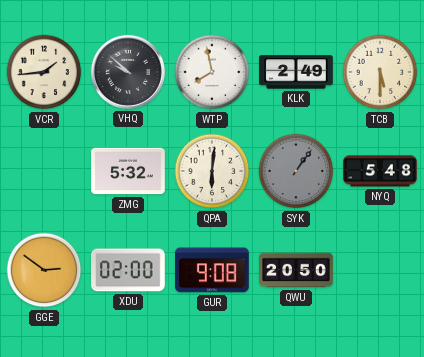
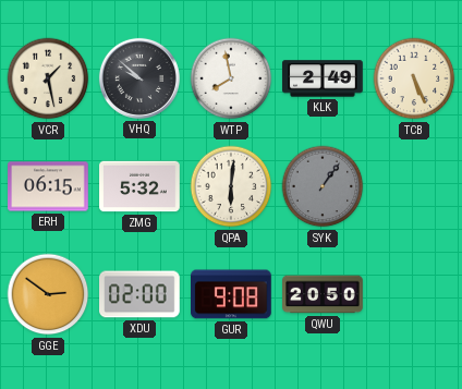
VCR: 1:44 -> 1:28 (48, 78)
TCB: 5:30 -> 5:26 (414, 78)
ERH: none -> 06:15 (48, 186)
NYQ: 5:48 -> none (380, 171)
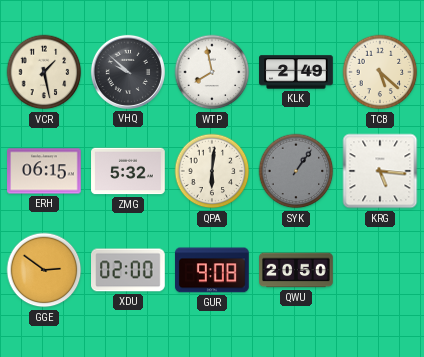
TCB: 5:26 -> 5:22 (380, 72)
KRG: none -> 5:16 (380, 171)
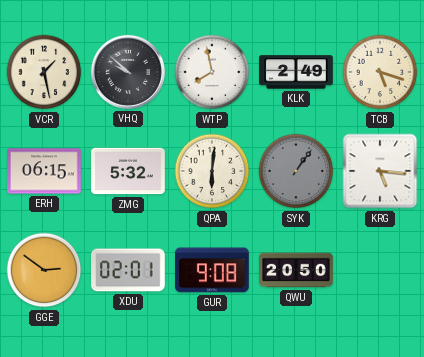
TCB: 5:22 -> 5:18 (380, 72)
XDU: 02:00 -> 02:01 (128, 270)
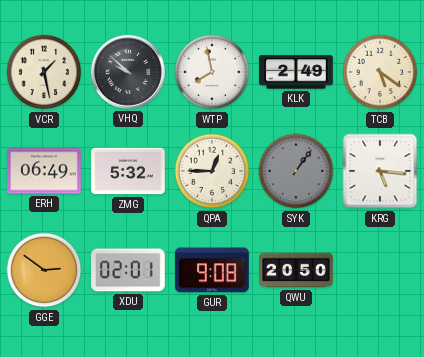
TCB: 5:18 -> 5:21 (380, 72)
ERH: 06:15 -> 06:49 (44, 171)
QPA: 6:01 -> 12:45 (212, 171)
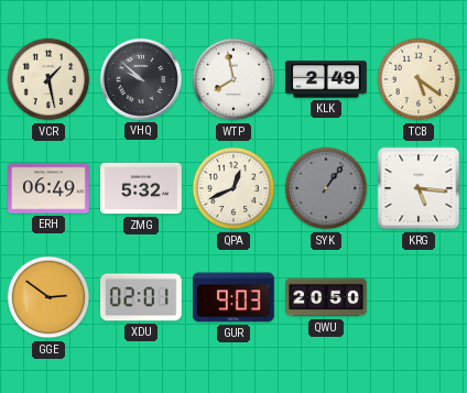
QPA: 12:45 -> 12:41 (233, 188)
GUR: 9:08 -> 9:03 (235, 297)
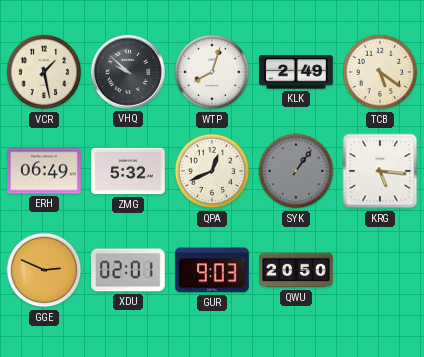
WTP: 7:58 -> 8:03 (212, 72)
GGE: 2:51 -> 2:49 (44, 270)
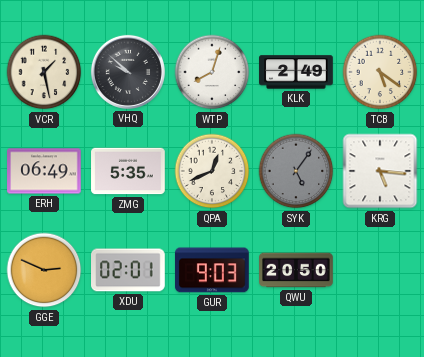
ZMG: 5:32 -> 5:35 (128, 171)
SYK: 1:06 -> 5:06 (296, 171)
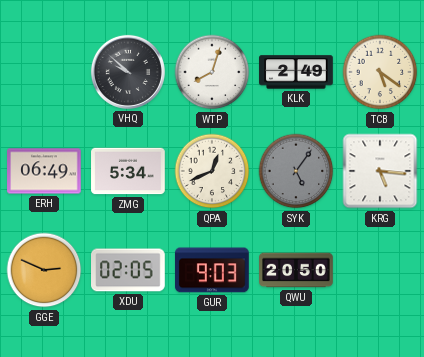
VCR: 1:28 -> none (44, 72)
ZMG: 5:35 -> 5:34 (128, 171)
XDU: 02:01 -> 02:05 (128, 270)
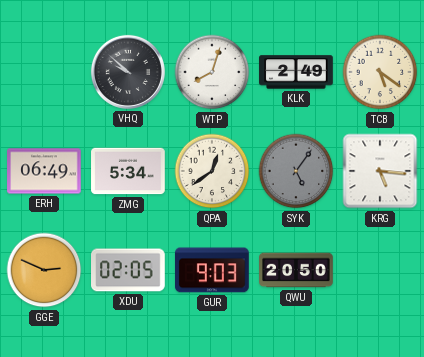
QPA: 12:41 -> 12:39 (212, 171)
